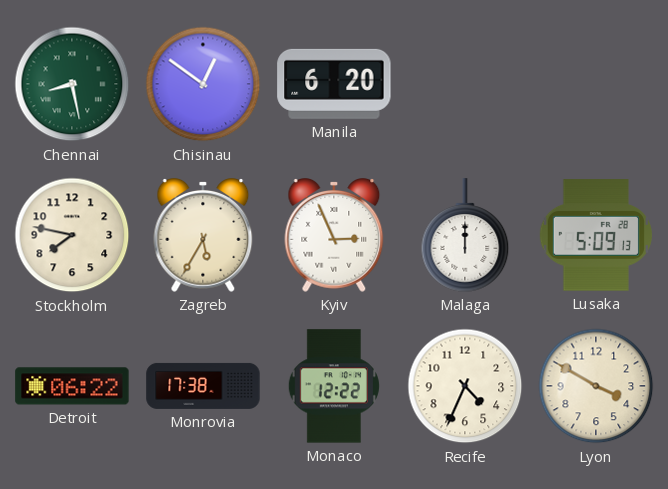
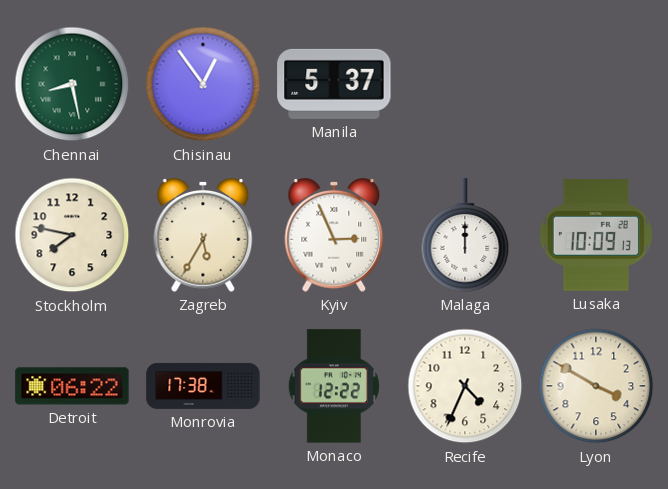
Chisinau: 12:51 -> 12:54 (203, 84)
Manila: 6:20 -> 5:37 (334, 84)
Lusaka: 5:09 -> 10:09 (596, 235)
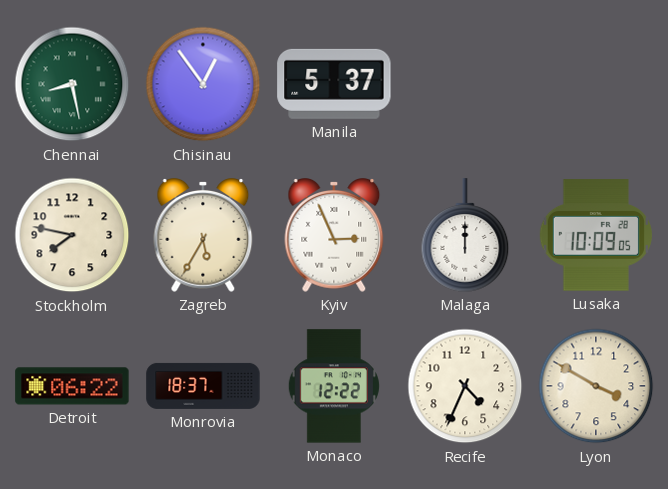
Lusaka: 10:09:13 -> 10:09:05 (596, 235)
Monrovia: 17:38 -> 18:37 (203, 386)
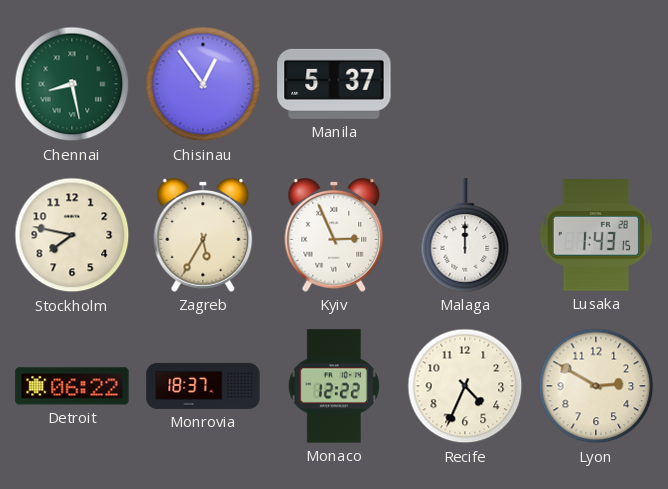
Lusaka: 10:09 -> 1:43 (596, 235)
Lyon: 3:50 -> 2:50 (596, 386)
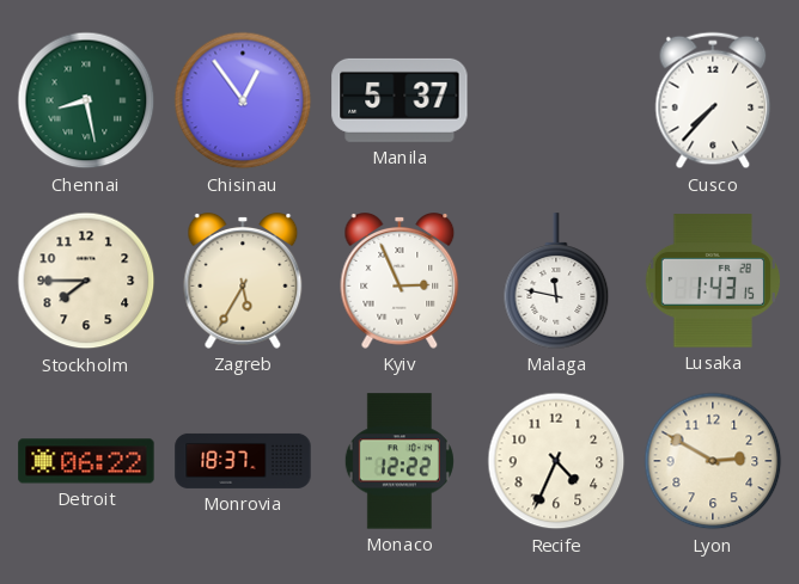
Cusco: none -> 7:37 (713, 100)
Stockholm: 7:47 -> 7:45 (86, 281)
Malaga: 12:00 -> 11:47 (556, 281)
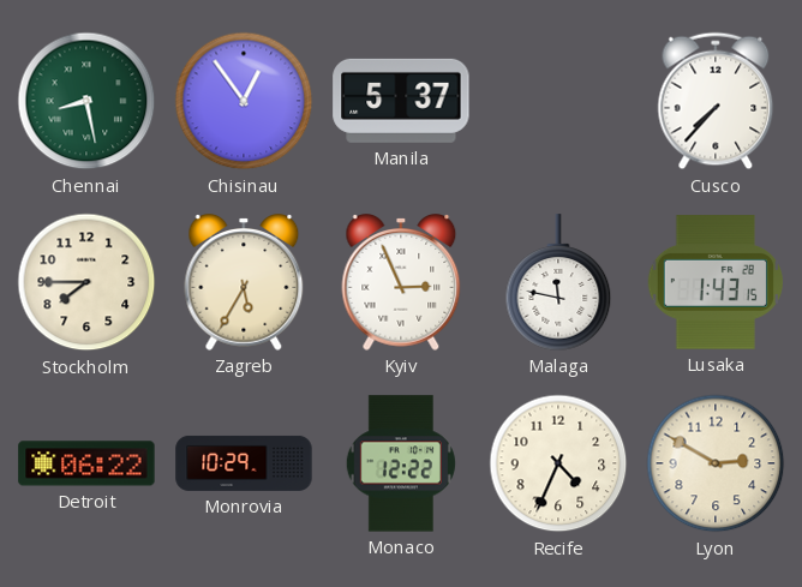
Monrovia: 18:37 -> 10:29 (244, 463)
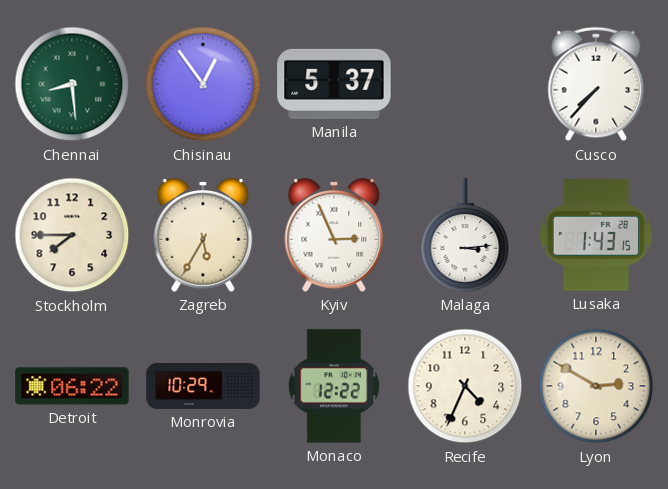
Chennai: 8:28 -> 8:29 (72, 84)
Malaga: 11:47 -> 3:14 (465, 235)
